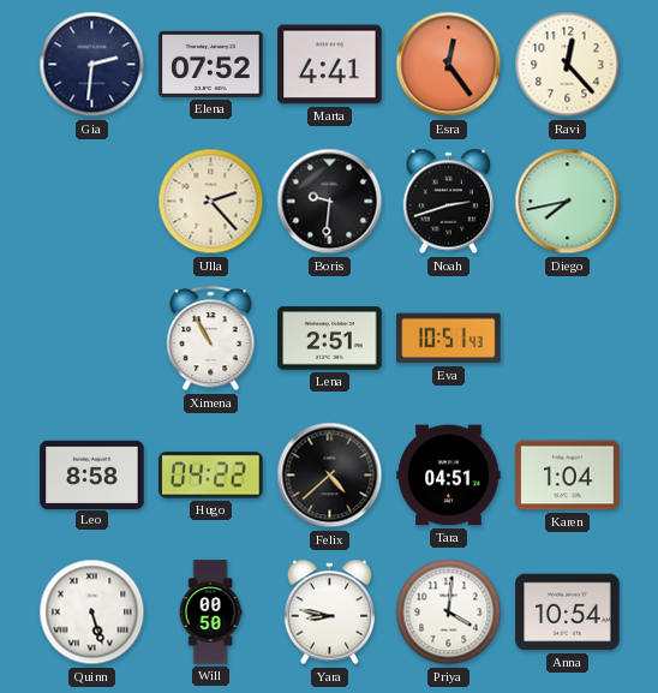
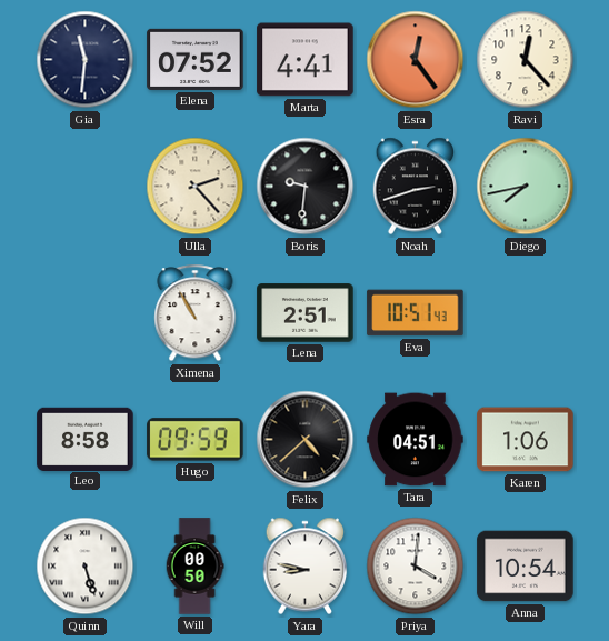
Gia: 2:31 -> 11:31 (86, 60)
Hugo: 04:22 -> 09:59 (196, 440)
Karen: 1:04 -> 1:06 (526, 440)
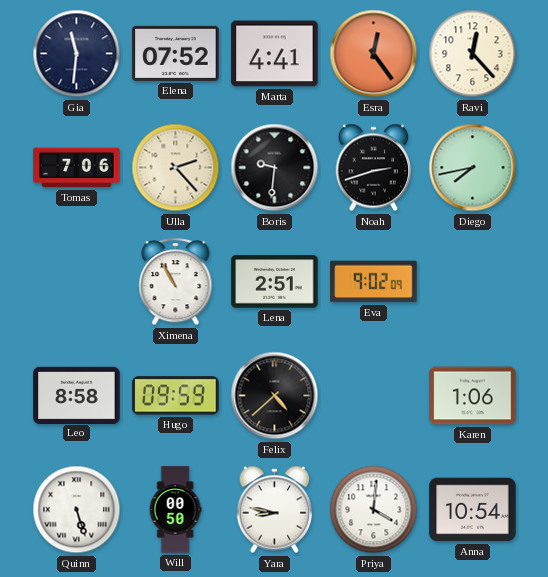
Tomas: none -> 7:06 (77, 168)
Eva: 10:51 -> 9:02 (374, 282)
Tara: 04:51 -> none (416, 440)
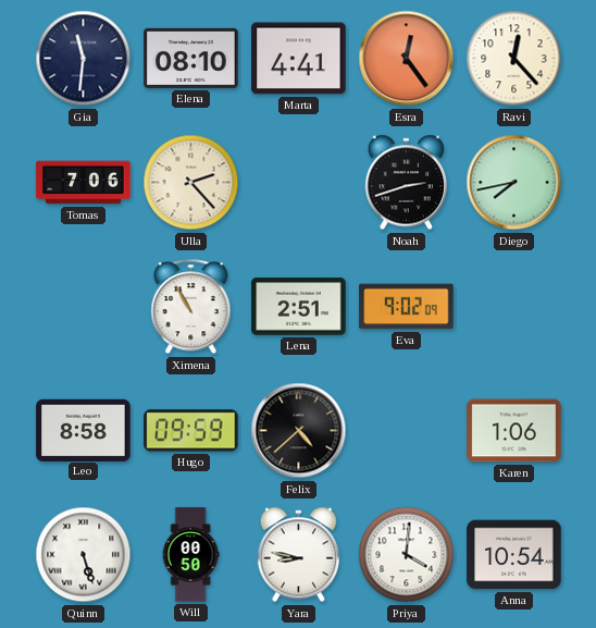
Elena: 07:52 -> 08:10 (191, 58)
Boris: 9:31 -> none (275, 168)
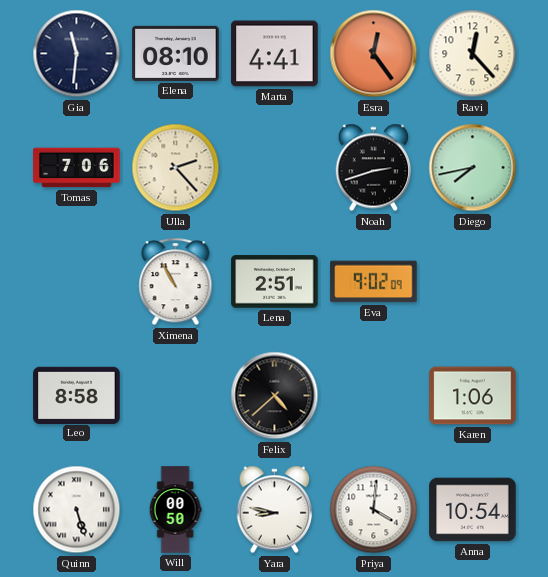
Hugo: 09:59 -> none (191, 431)
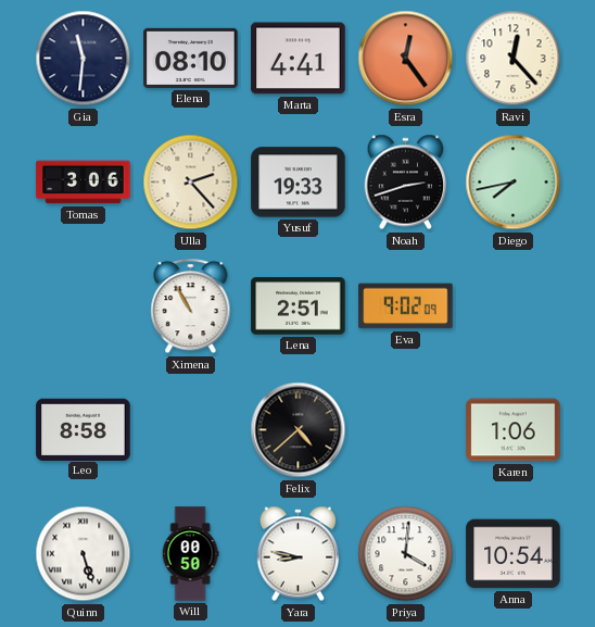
Tomas: 7:06 -> 3:06 (84, 183)
Yusuf: none -> 19:33 (299, 183)
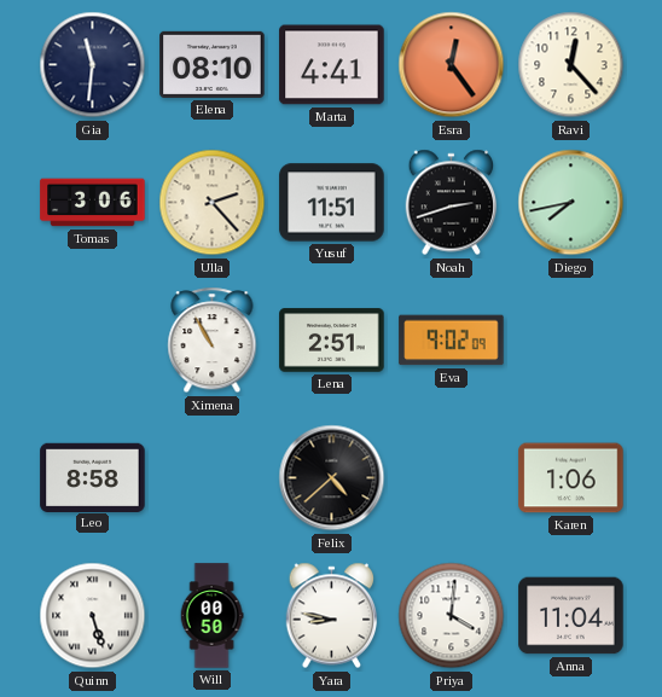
Yusuf: 19:33 -> 11:51 (332, 203)
Anna: 10:54 -> 11:04 (571, 616)
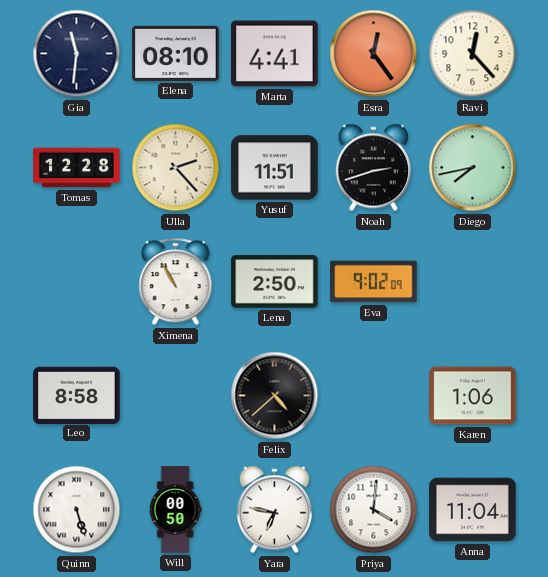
Tomas: 3:06 -> 12:28 (77, 168)
Lena: 2:51 -> 2:50 (275, 282)
Yara: 8:47 -> 6:47 (275, 510)
